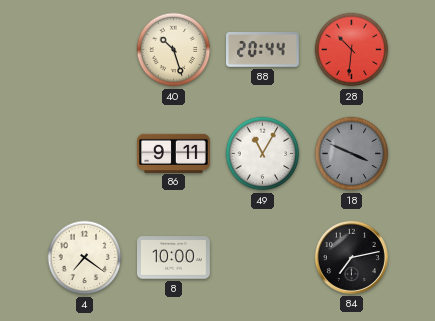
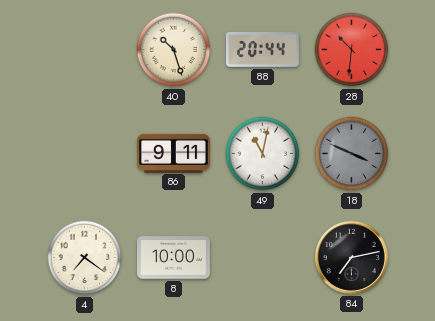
49: 11:05 -> 11:02 (263, 154)
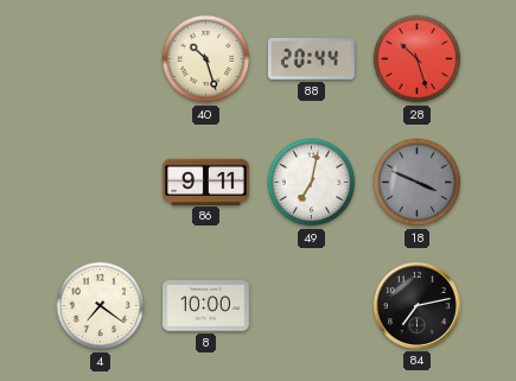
28: 10:31 -> 10:27 (418, 59)
49: 11:02 -> 7:02 (312, 183)
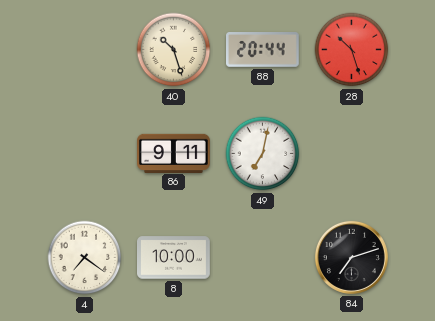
18: 3:49 -> none (418, 183)
84: 7:13 -> 7:12 (351, 257)
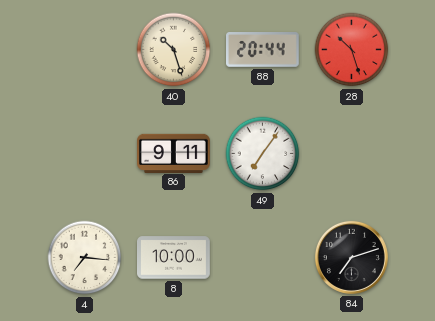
49: 7:02 -> 7:06 (263, 154)
4: 7:21 -> 7:16 (85, 258)
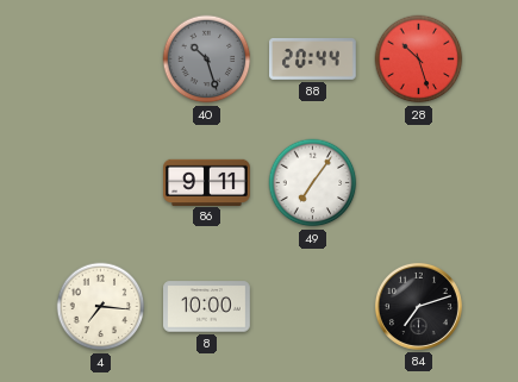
40 dial: cream -> grey (207, 60)
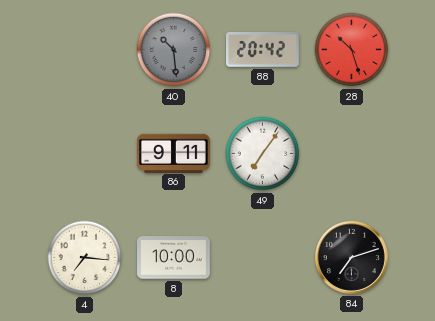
40: 10:27 -> 10:29 (174, 50)
88: 20:44 -> 20:42 (263, 50)
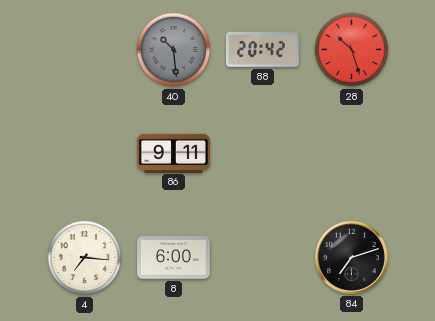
49: 7:06 -> none (263, 154)
8: 10:00 -> 6:00 (174, 258)
